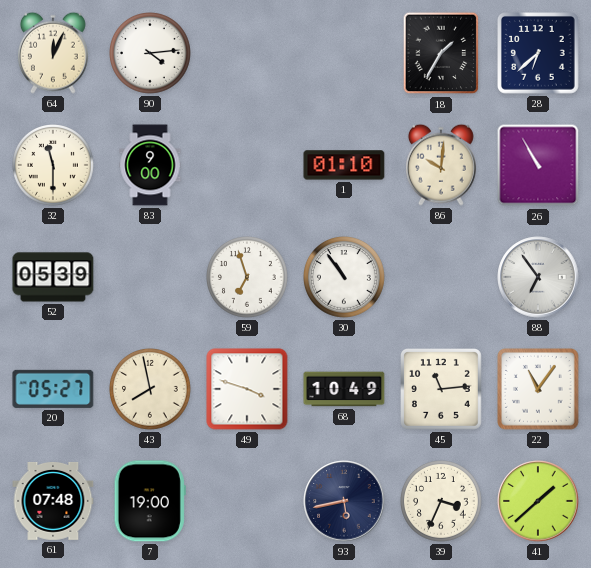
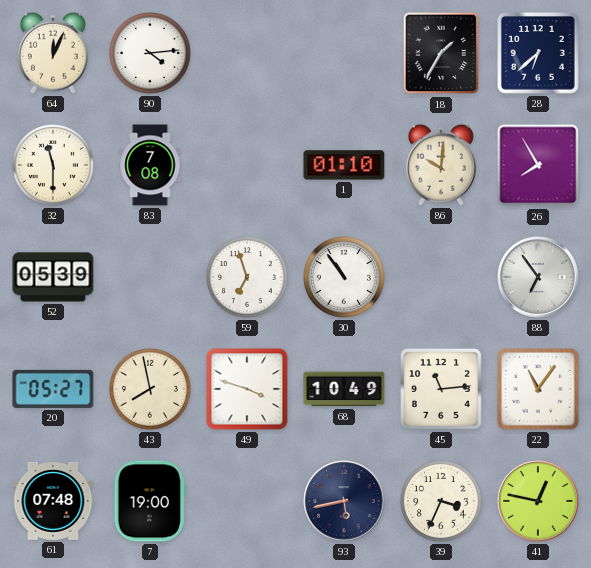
83: 9:00 -> 7:08 (150, 165)
26: 10:55 -> 7:55 (538, 165)
41: 1:38 -> 12:47 (538, 501)
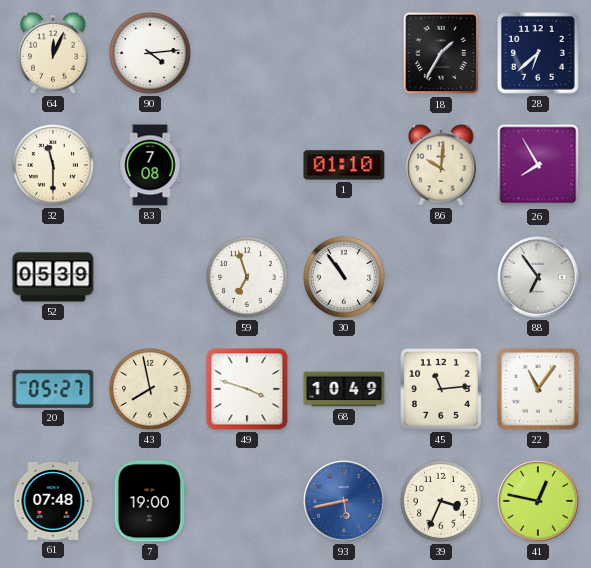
93 dial: navy -> blue (344, 501)
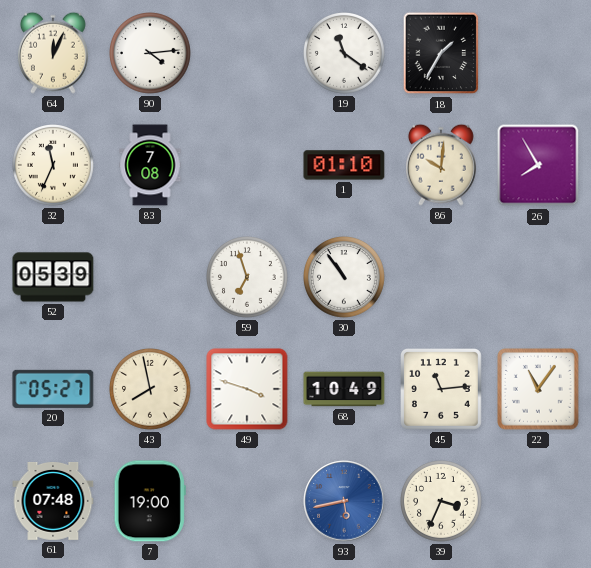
19: none -> 11:21 (345, 54)
28: 6:38 -> none (539, 54)
32: 11:30 -> 11:34 (54, 166)
88: 6:54 -> none (538, 277)
41: 12:47 -> none (538, 501)
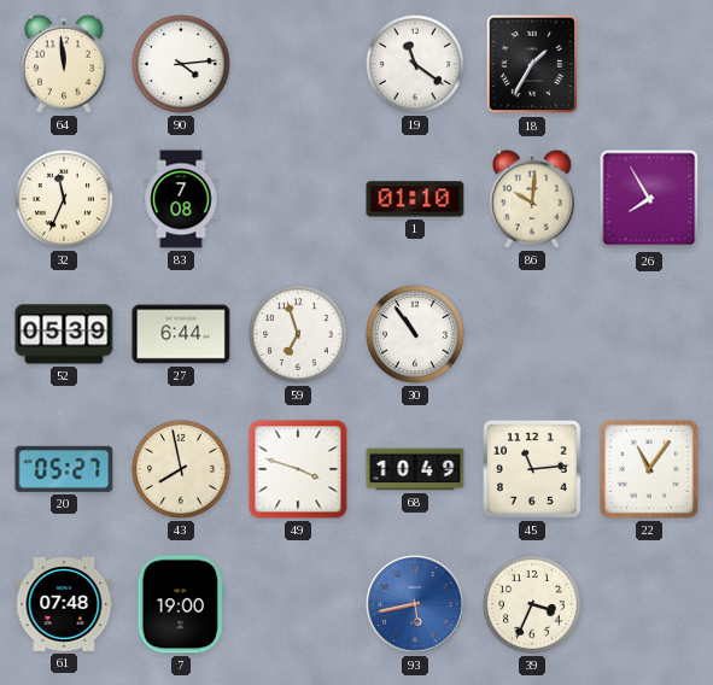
64: 12:04 -> 11:59 (64, 64)
27: none -> 6:44 (181, 334)
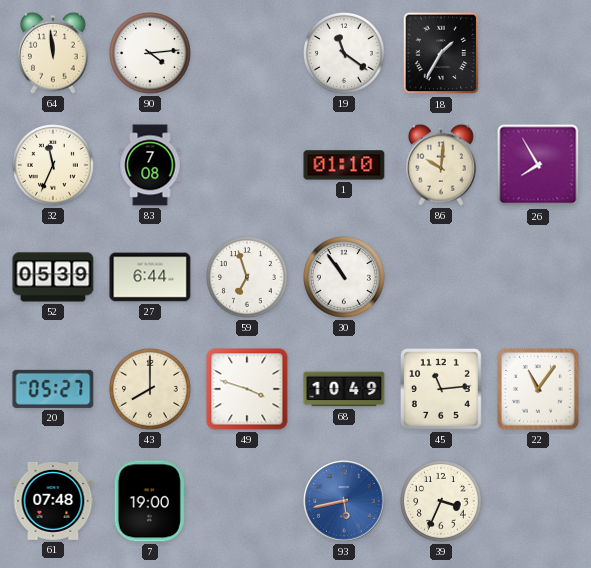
43: 7:58 -> 8:00 (151, 390)
